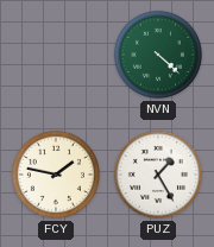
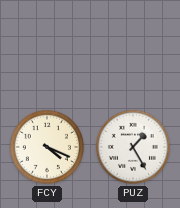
NVN: 4:22 -> none (158, 55)
FCY: 1:47 -> 4:19 (47, 147)
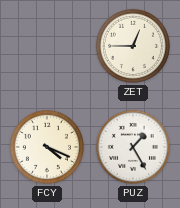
ZET: none -> 12:45 (133, 46)
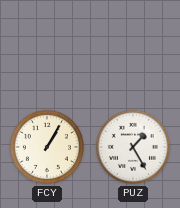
ZET: 12:45 -> none (133, 46)
FCY: 4:19 -> 1:05 (47, 147)
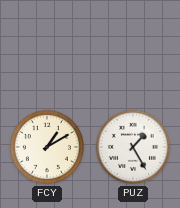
FCY: 1:05 -> 1:10 (47, 147)
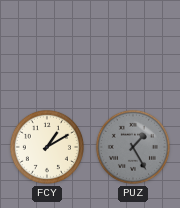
PUZ dial: white -> grey (133, 147)
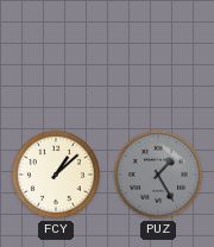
FCY: 1:10 -> 1:08 (56, 175)
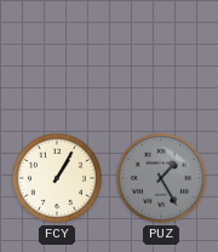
FCY: 1:08 -> 1:05 (57, 178)
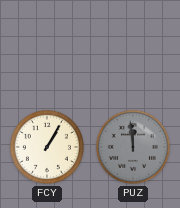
PUZ: 1:25 -> 11:59 (133, 147)
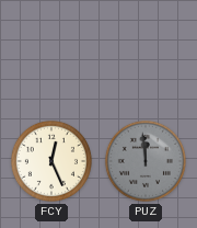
FCY: 1:05 -> 12:26 (51, 161)
